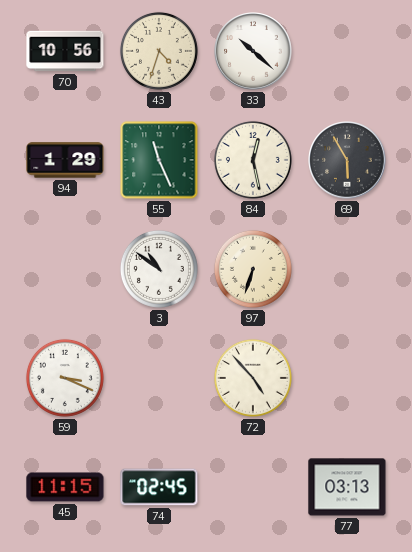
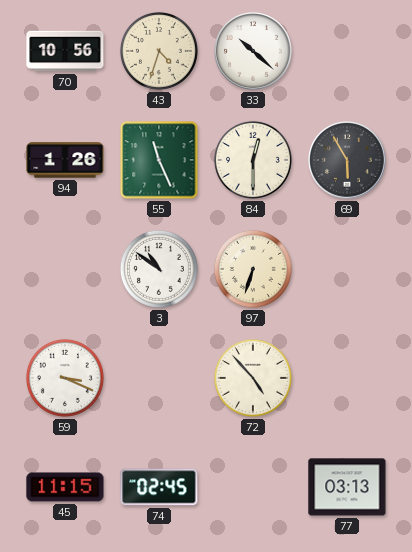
94: 1:29 -> 1:26 (65, 160)
84: 12:28 -> 12:30 (253, 160)
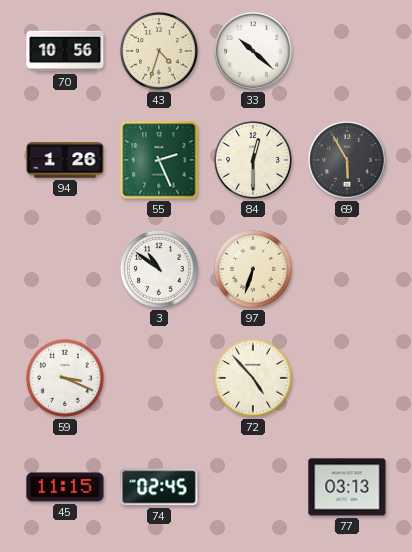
55: 11:26 -> 2:26 (159, 160)
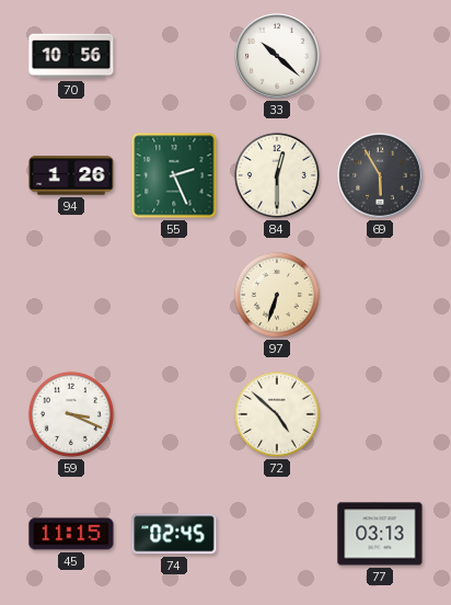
43: 4:33 -> none (159, 51)
3: 10:51 -> none (159, 269)
72: 4:53 -> 4:52 (277, 414)
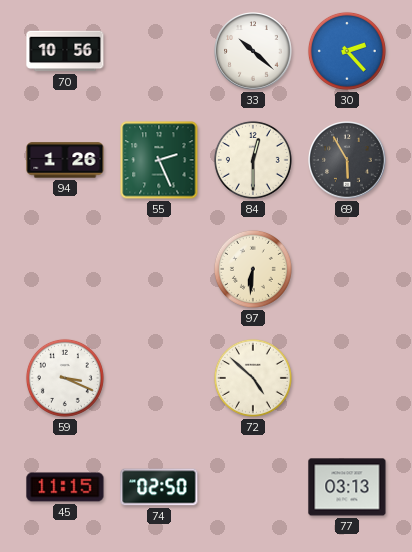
30: none -> 2:23 (347, 51)
97: 6:33 -> 6:31 (253, 269)
74: 02:45 -> 02:50 (159, 487)
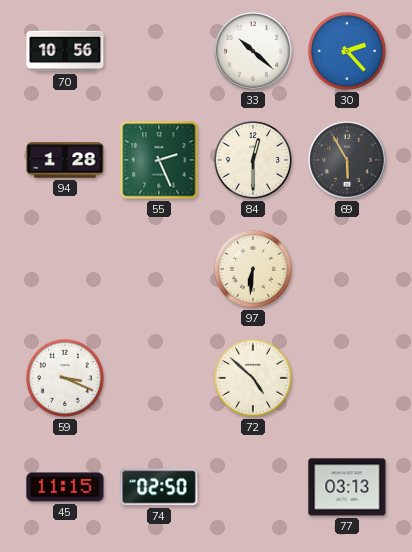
94: 1:26 -> 1:28 (65, 160)
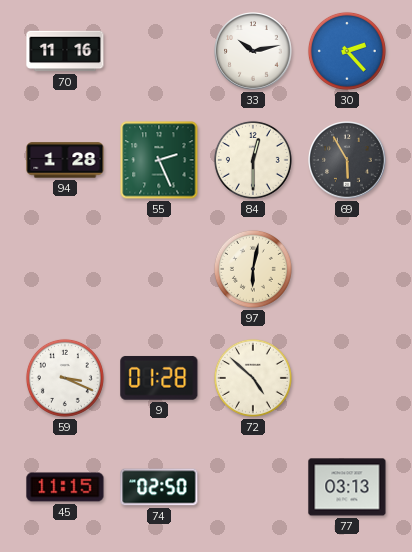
70: 10:56 -> 11:16 (65, 51)
33: 10:22 -> 10:13 (253, 51)
97: 6:31 -> 6:02 (253, 269)
9: none -> 01:28 (159, 378)
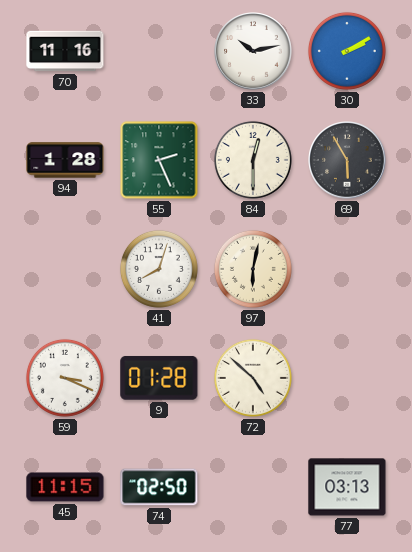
30: 2:23 -> 2:10 (347, 51)
41: none -> 8:03 (159, 269)
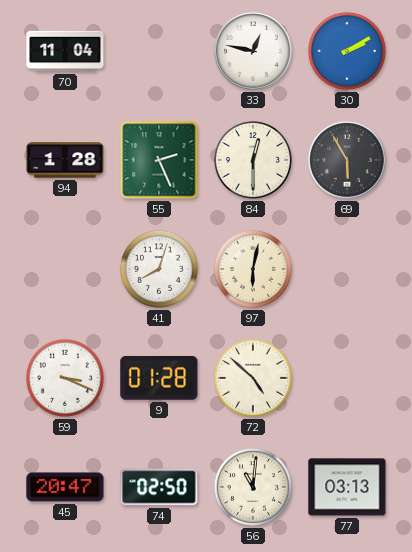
70: 11:16 -> 11:04 (65, 51)
33: 10:13 -> 12:47 (253, 51)
45: 11:15 -> 20:47 (65, 487)
56: none -> 11:01 (253, 487)
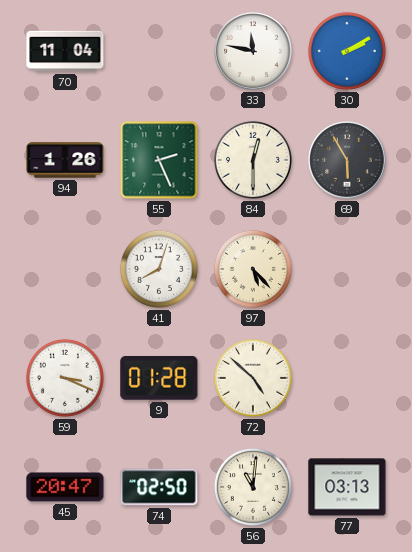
33: 12:47 -> 11:47 (253, 51)
94: 1:28 -> 1:26 (65, 160)
97: 6:02 -> 5:23 (253, 269)
